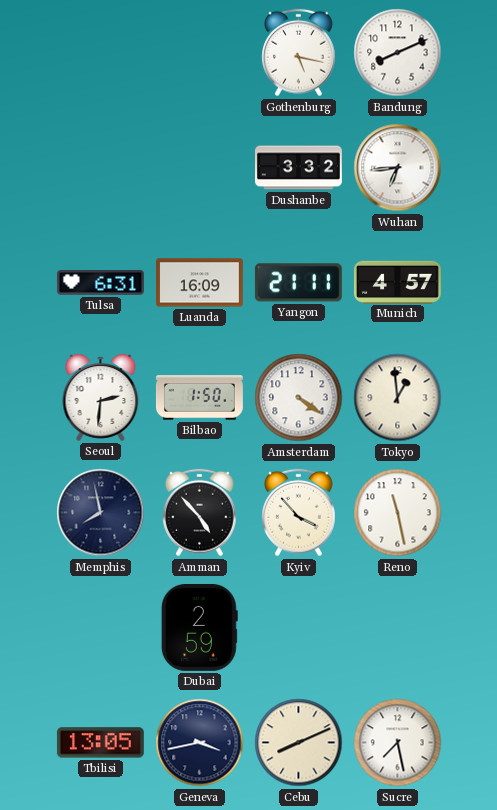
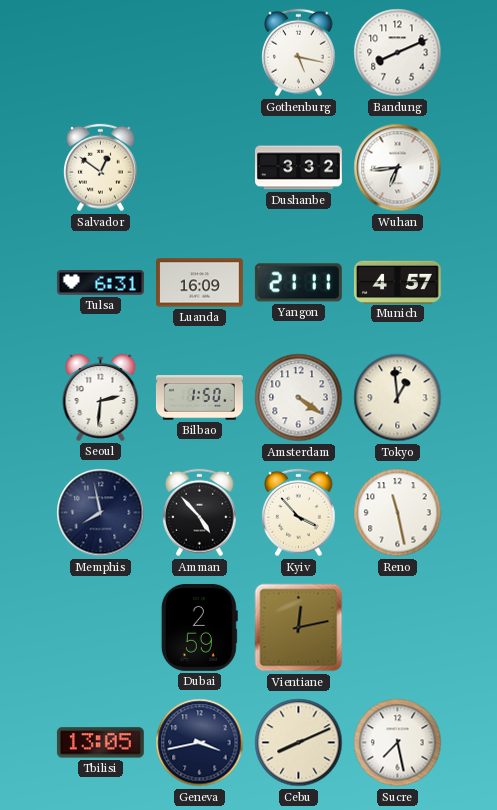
Salvador: none -> 12:51 (101, 168)
Vientiane: none -> 12:13 (299, 628)
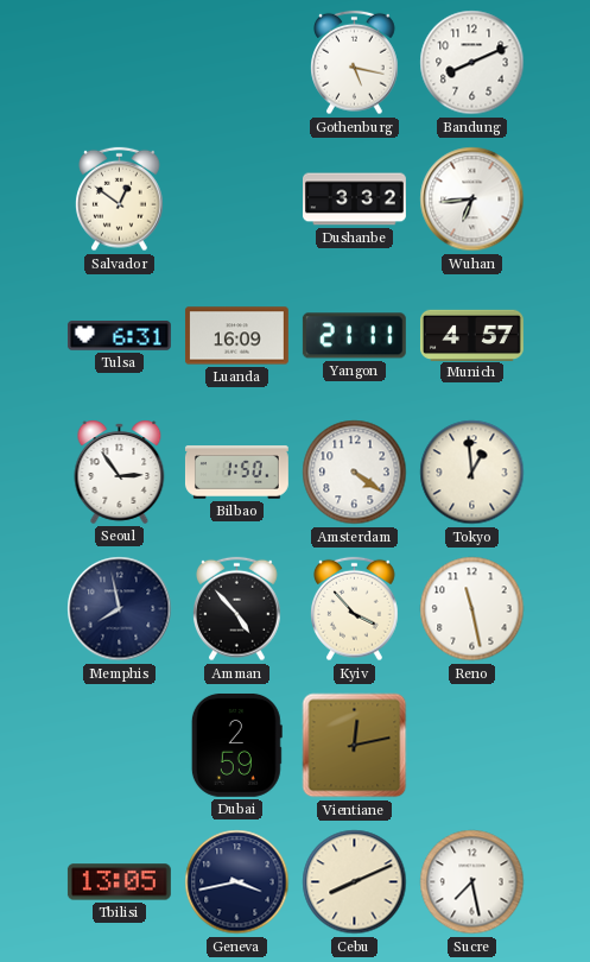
Seoul: 2:31 -> 2:54 (120, 471)
